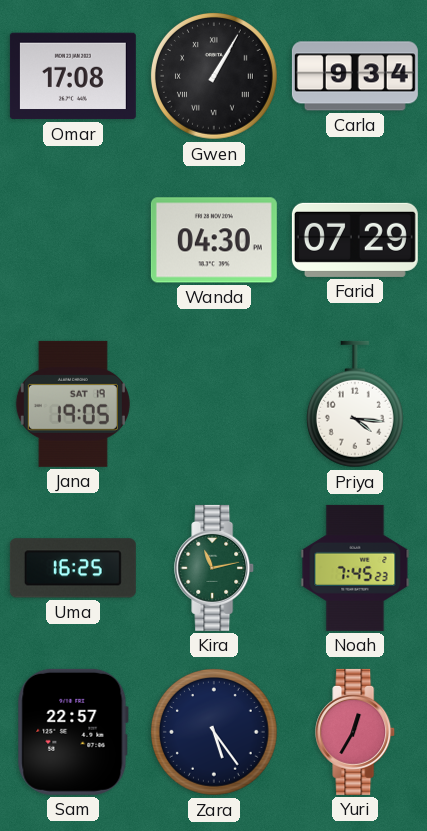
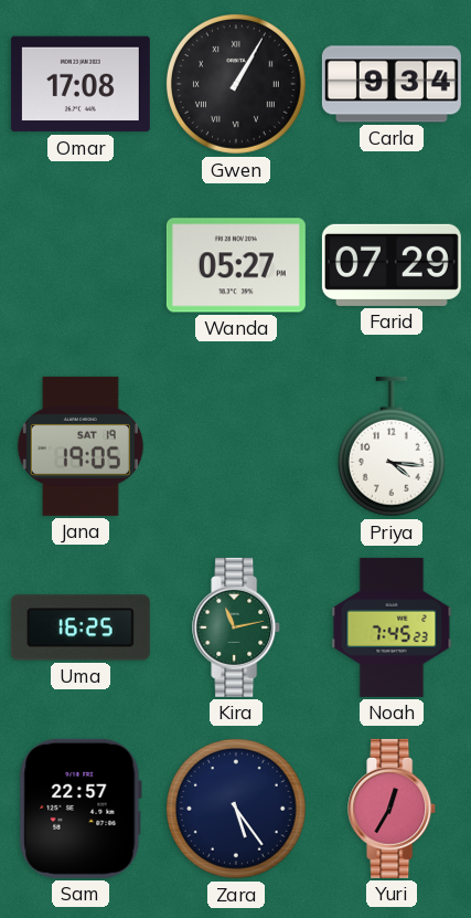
Wanda: 04:30 -> 05:27 (236, 265)
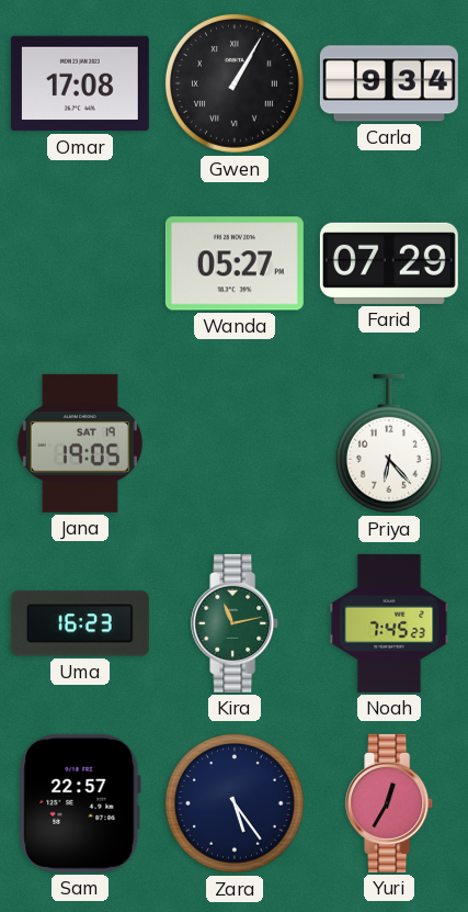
Priya: 4:16 -> 6:23 (389, 443)
Uma: 16:25 -> 16:23 (80, 623)
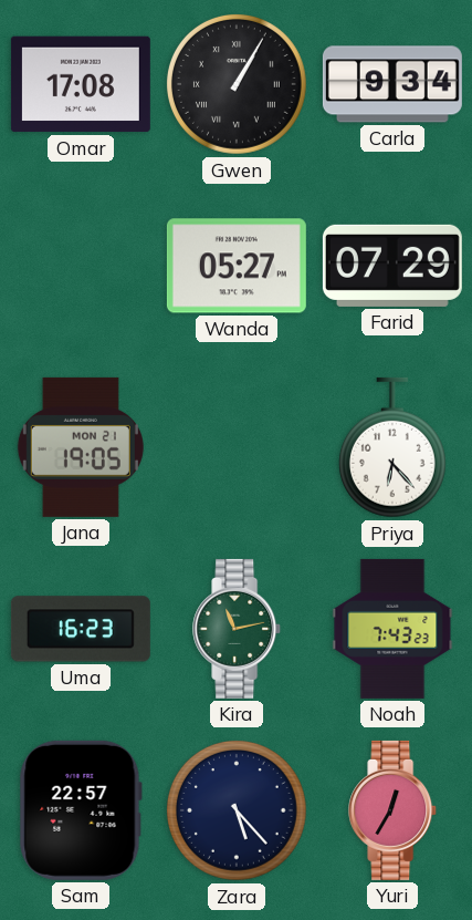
Jana date: SAT 19 -> MON 21 (81, 447)
Noah: 7:45 -> 7:43 (392, 629)
Zara: 5:24 -> 5:23 (238, 810)
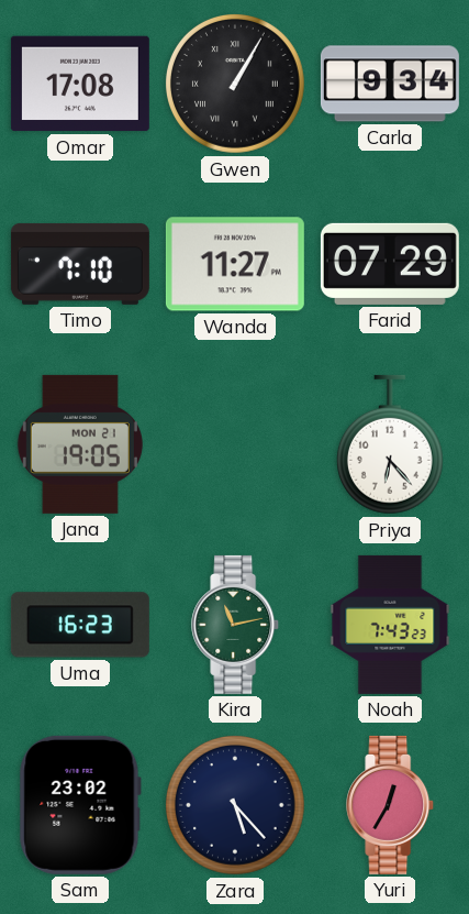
Timo: none -> 7:10 (80, 264)
Wanda: 05:27 -> 11:27 (235, 264)
Sam: 22:57 -> 23:02 (80, 805)
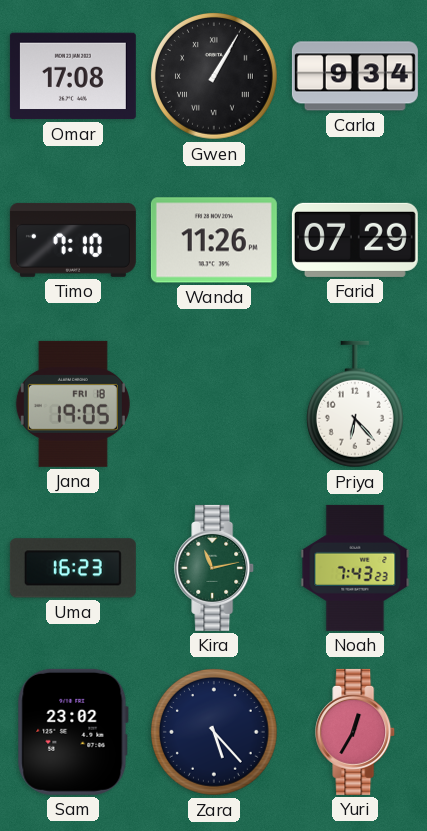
Wanda: 11:27 -> 11:26 (214, 240)
Jana date: MON 21 -> FRI 18 (73, 404)
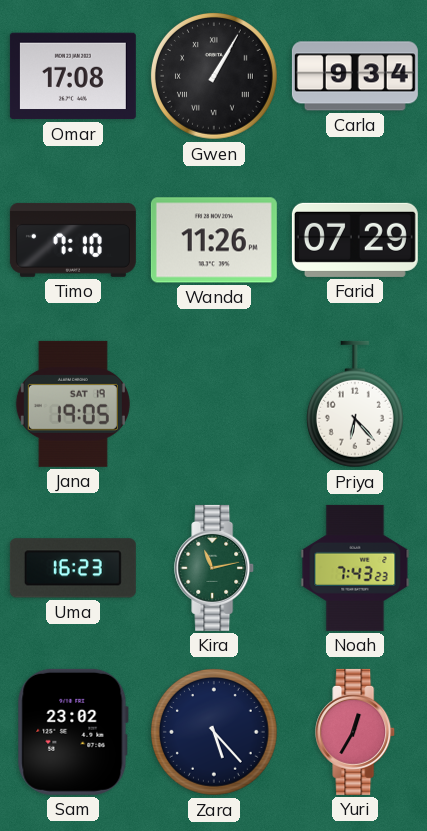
Jana date: FRI 18 -> SAT 19 (73, 404)
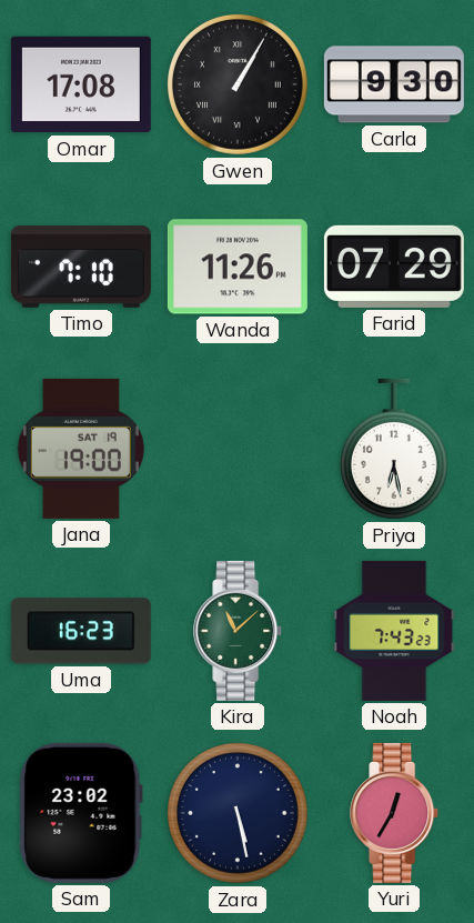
Carla: 9:34 -> 9:30 (394, 84)
Jana: 19:05 -> 19:00 (81, 449)
Priya: 6:23 -> 6:28 (394, 449)
Kira: 11:13 -> 11:08 (239, 631)
Zara: 5:23 -> 5:28 (239, 813)
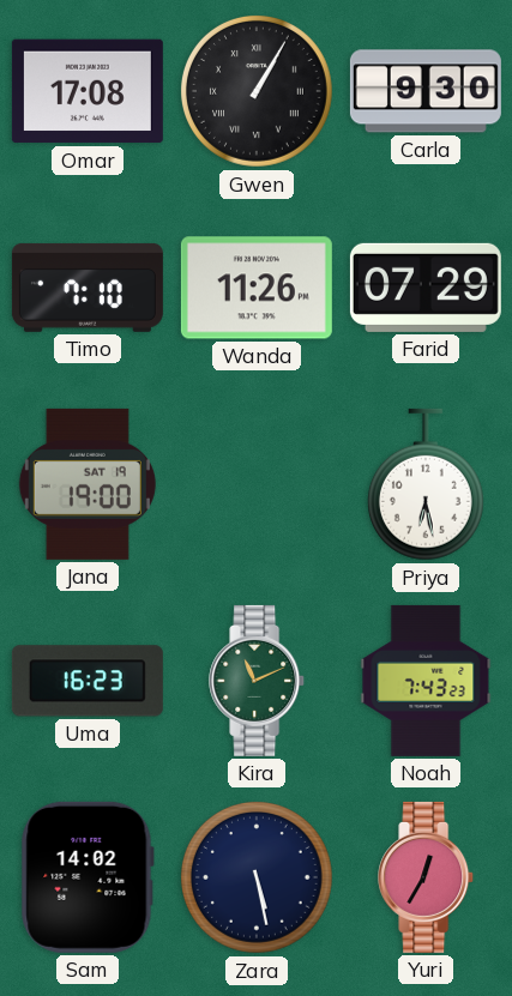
Kira: 11:08 -> 11:11 (258, 681)
Sam: 23:02 -> 14:02 (88, 877)
